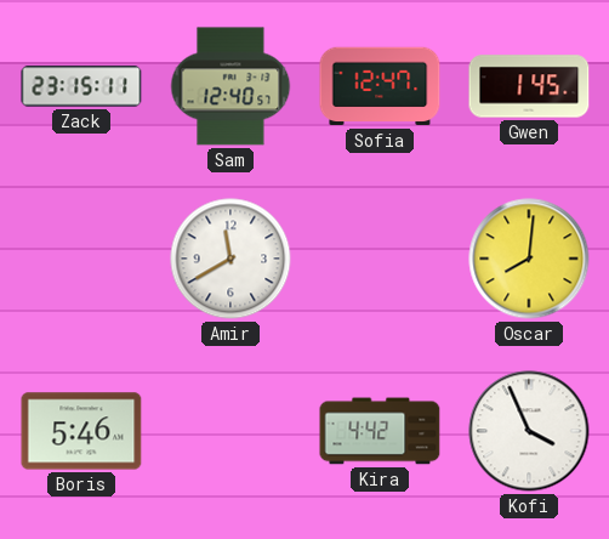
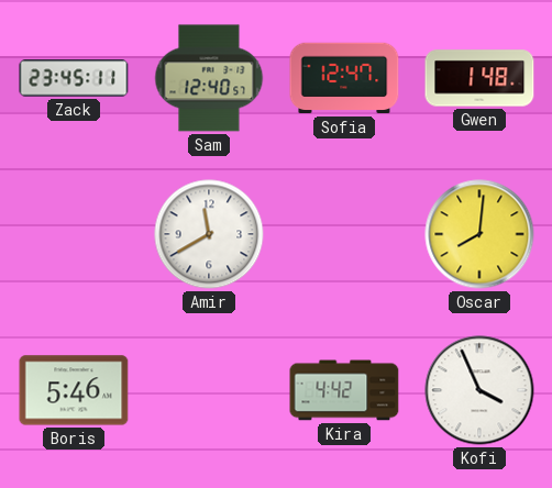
Zack: 23:15 -> 23:45 (74, 78)
Gwen: 1:45 -> 1:48 (479, 78)
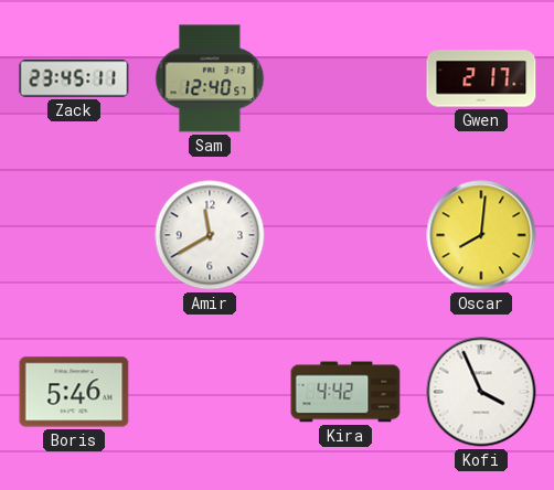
Sofia: 12:47 -> none (344, 78)
Gwen: 1:48 -> 2:17 (481, 78)
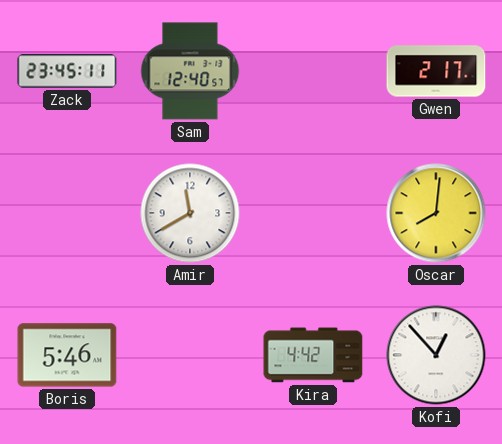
Kofi: 3:56 -> 12:53 (436, 355)
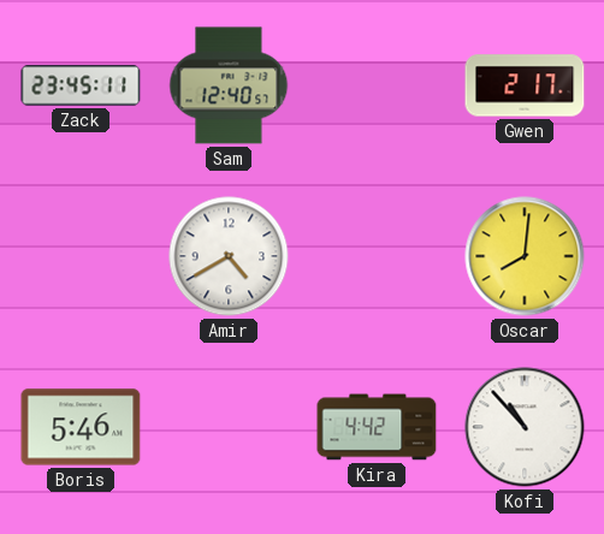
Amir: 11:40 -> 4:40 (229, 256)
Kofi: 12:53 -> 10:53 (525, 427)
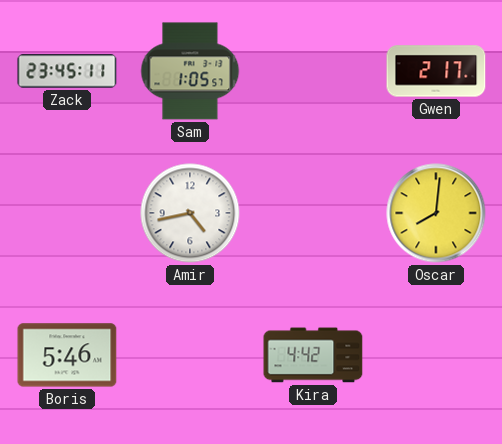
Sam: 12:40 -> 1:05 (190, 71)
Amir: 4:40 -> 4:43 (190, 213)
Kofi: 10:53 -> none (525, 427)
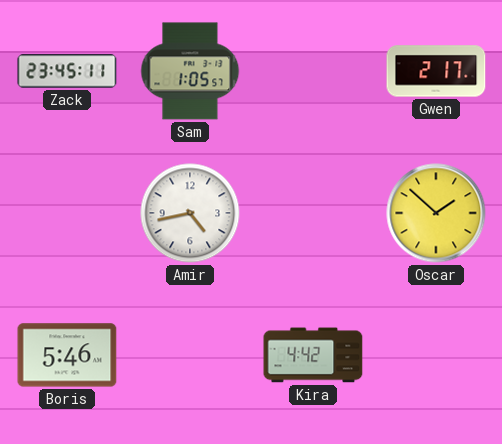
Oscar: 8:01 -> 1:52 (436, 213)
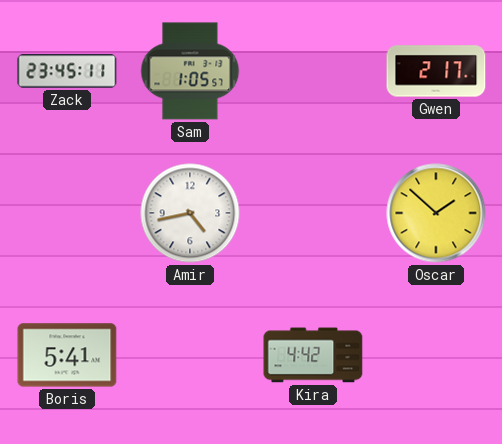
Boris: 5:46 -> 5:41 (67, 355)
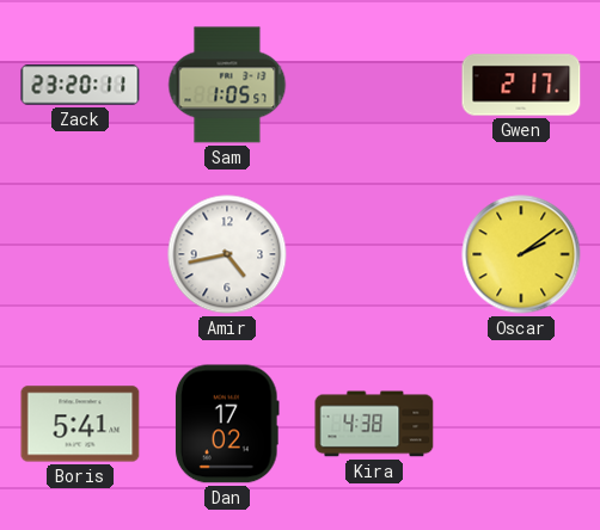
Zack: 23:45 -> 23:20 (80, 85)
Oscar: 1:52 -> 2:09 (521, 254)
Dan: none -> 17:02 (227, 424)
Kira: 4:42 -> 4:38 (374, 424)
